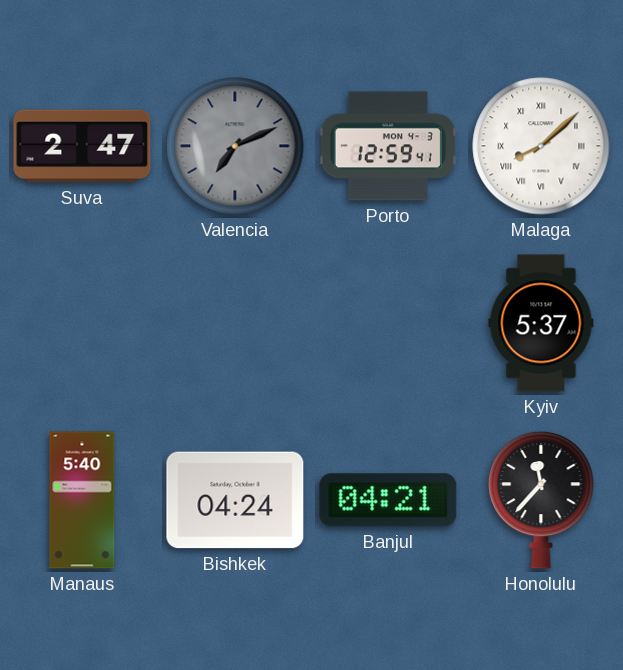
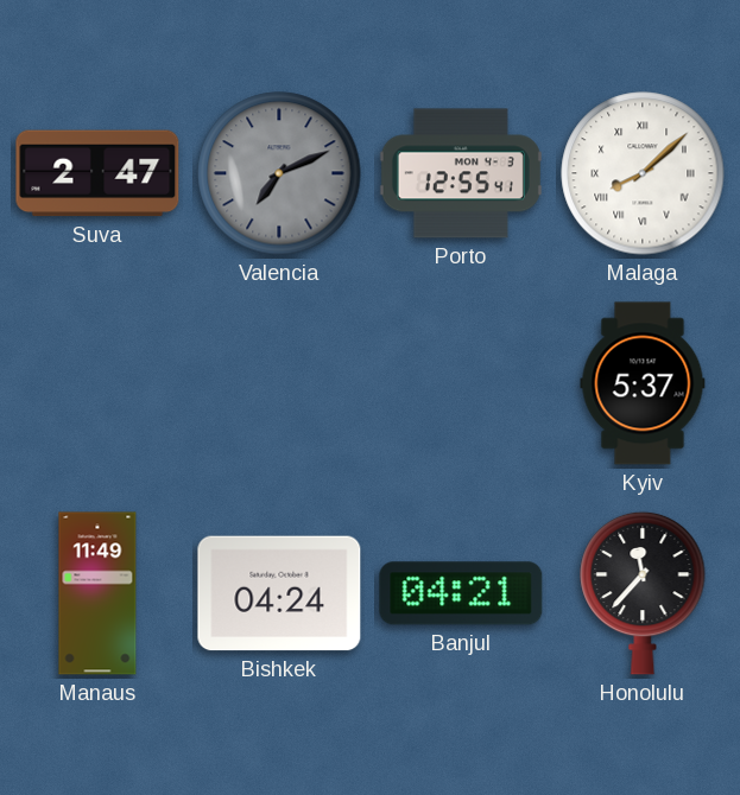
Porto: 12:59 -> 12:55 (461, 173)
Manaus: 5:40 -> 11:49 (97, 593)
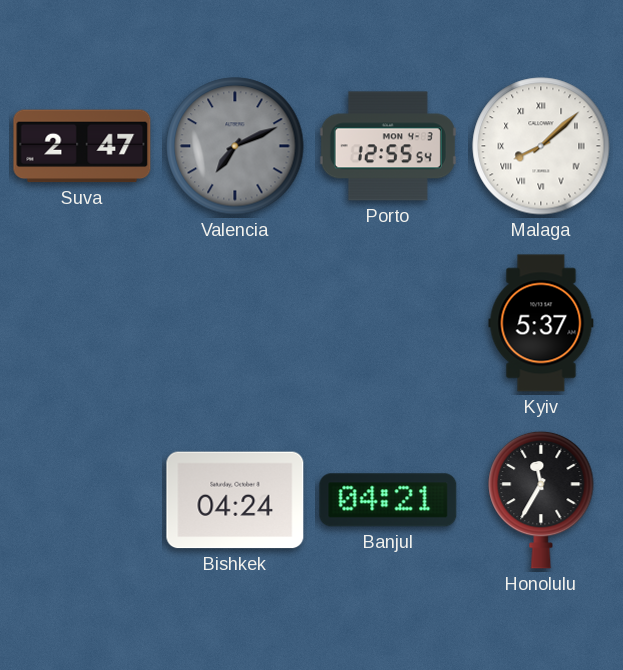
Porto: 12:55:41 -> 12:55:54 (388, 146)
Manaus: 11:49 -> none (97, 593)
Honolulu: 11:37 -> 11:35 (541, 500)
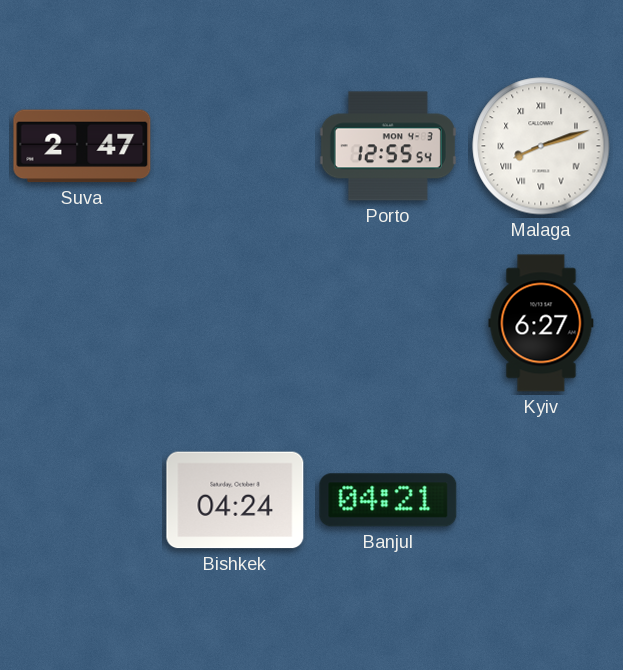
Valencia: 7:11 -> none (235, 146)
Malaga: 8:08 -> 8:12 (541, 146)
Kyiv: 5:37 -> 6:27 (541, 323)
Honolulu: 11:35 -> none (541, 500)
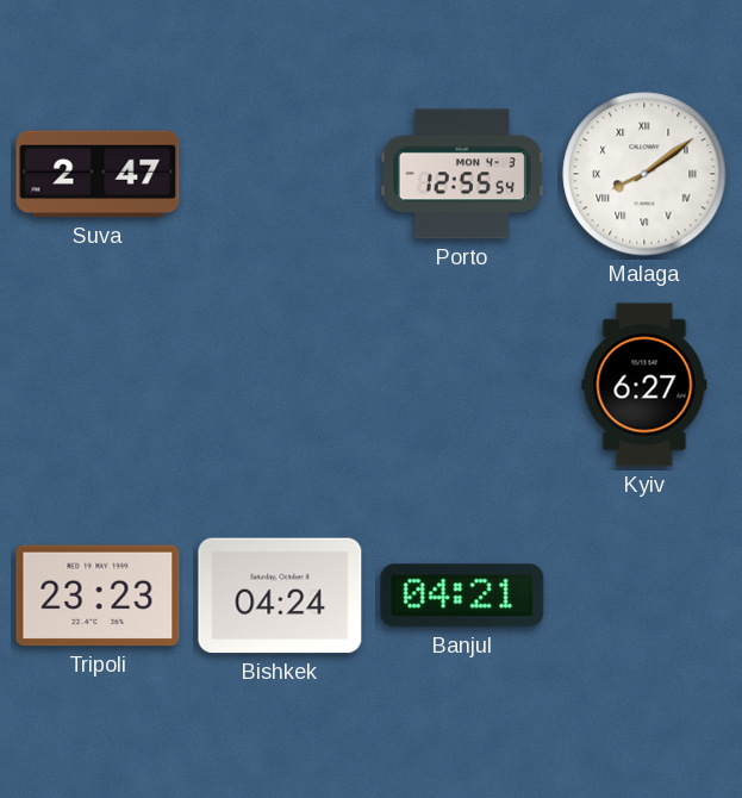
Malaga: 8:12 -> 8:09 (644, 174)
Tripoli: none -> 23:23 (98, 596)
